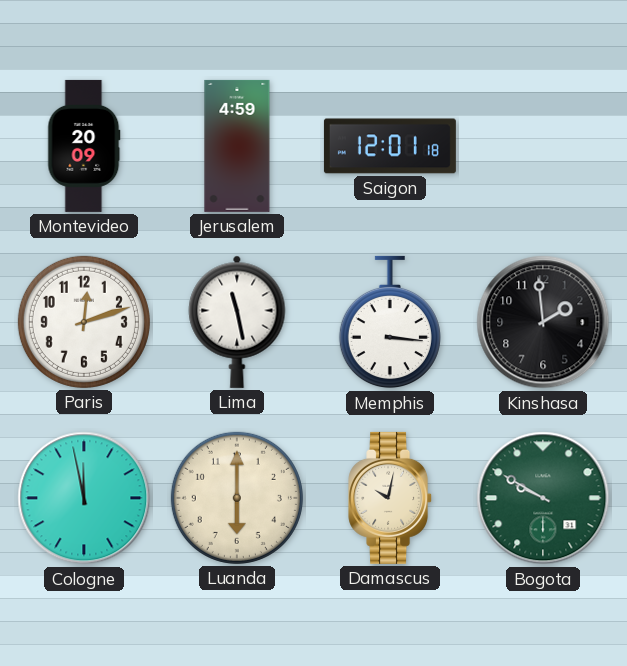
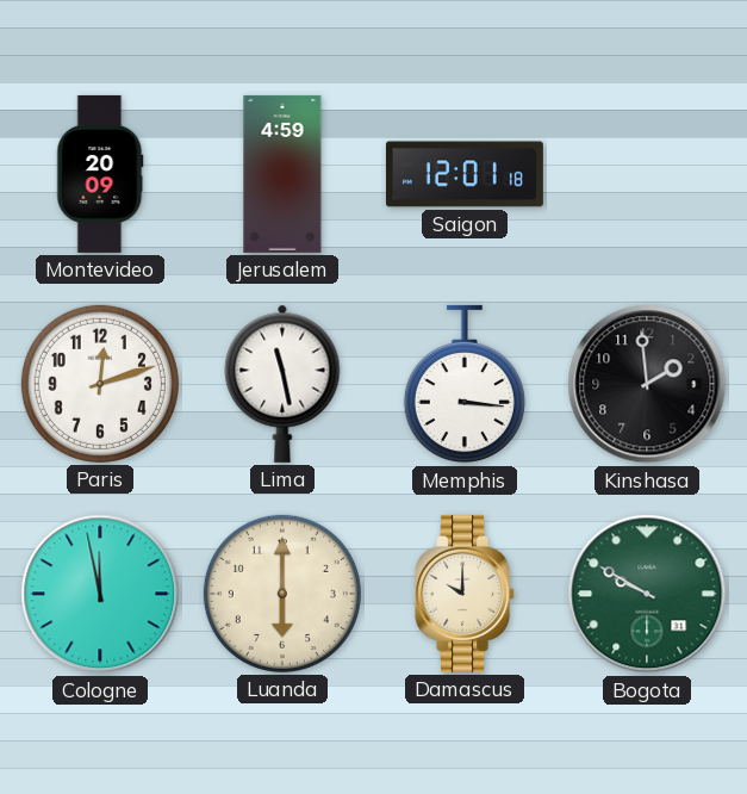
Damascus: 10:02 -> 10:00 (466, 594)
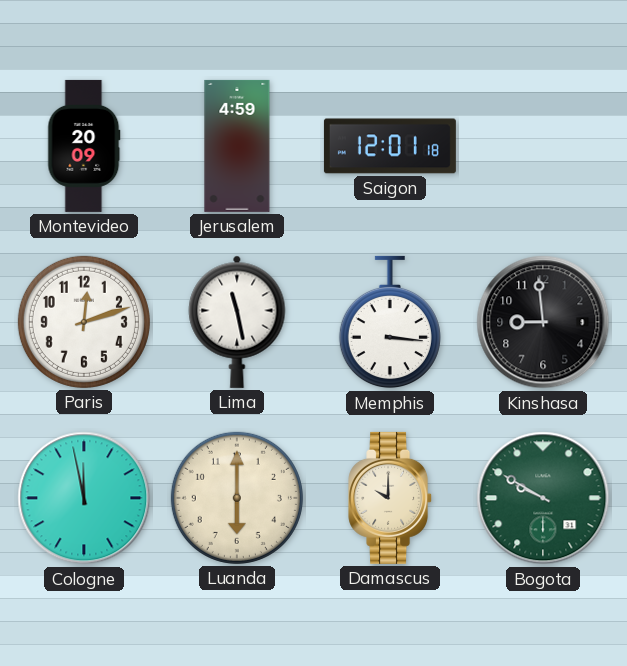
Kinshasa: 1:59 -> 8:59 (543, 322)
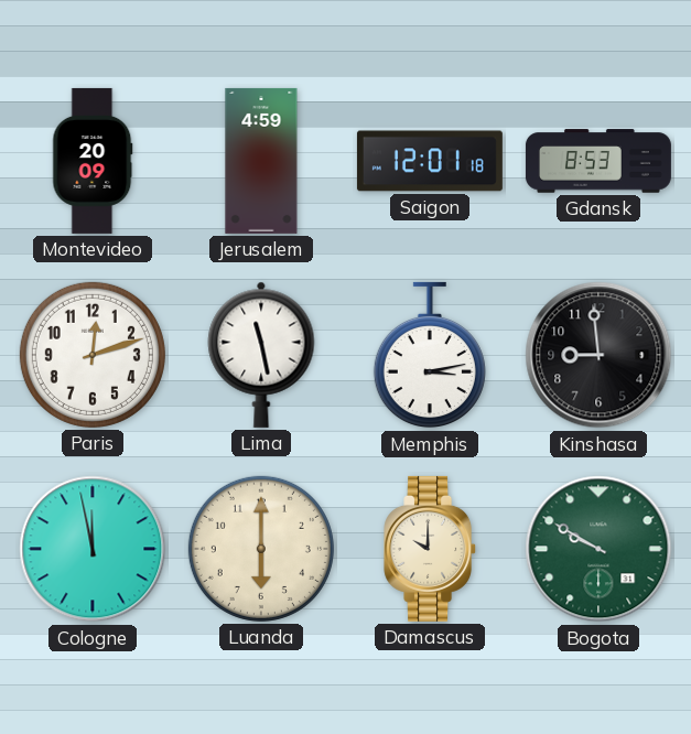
Gdansk: none -> 8:53 (598, 161)
Memphis: 3:16 -> 3:13 (430, 355)
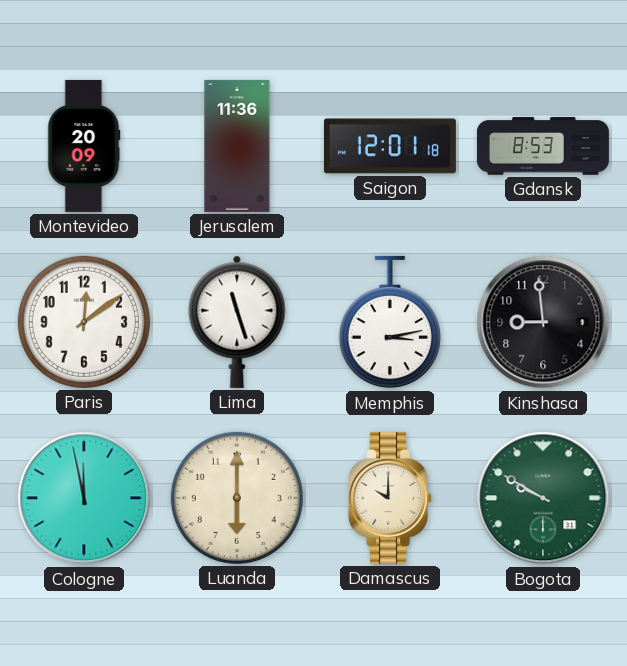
Jerusalem: 4:59 -> 11:36 (237, 146)
Paris: 12:12 -> 12:09 (84, 322)
Lima: 11:28 -> 11:27 (237, 322)
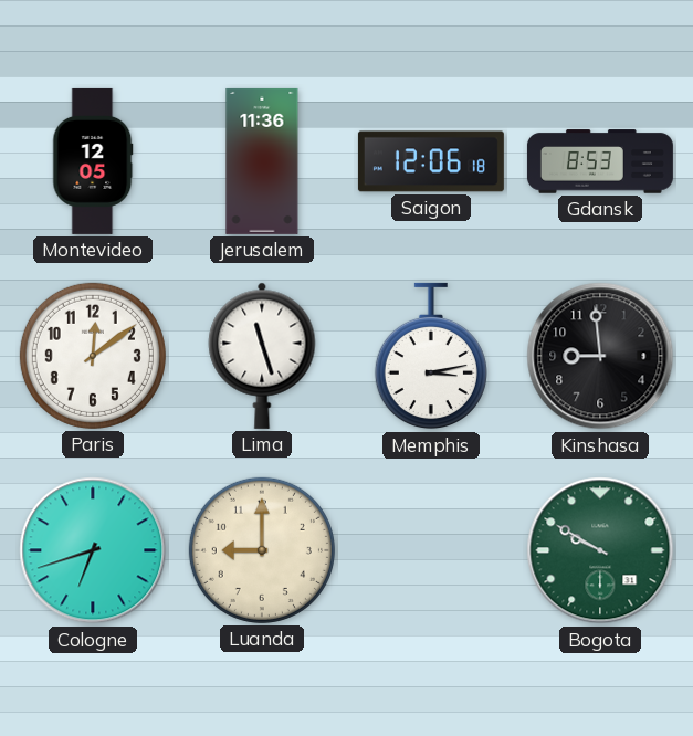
Montevideo: 20:09 -> 12:05 (93, 161)
Saigon: 12:01 -> 12:06 (431, 161)
Cologne: 11:58 -> 6:42 (93, 550)
Luanda: 6:00 -> 9:00 (262, 550)
Damascus: 10:00 -> none (391, 498)
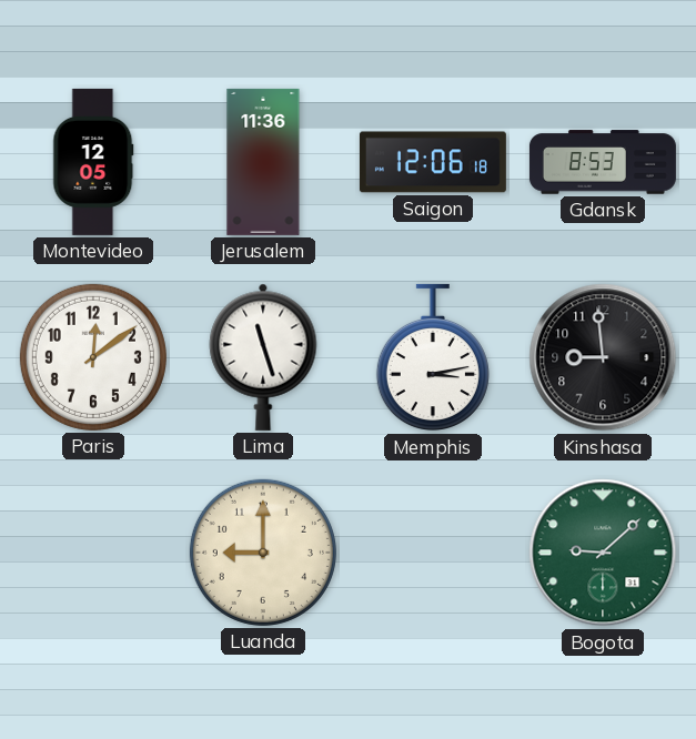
Cologne: 6:42 -> none (93, 550)
Bogota: 9:50 -> 9:08 (603, 553)
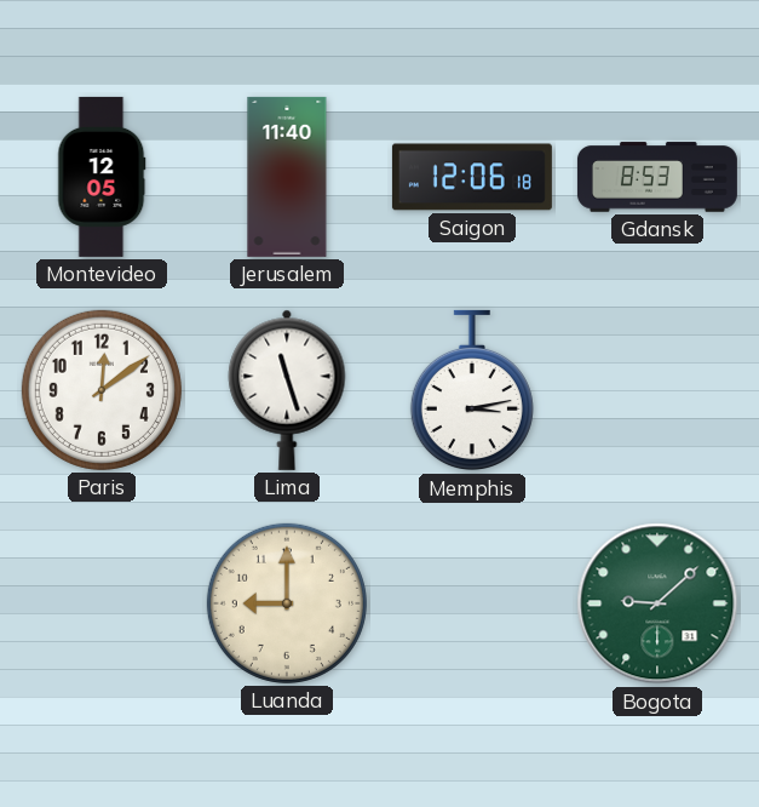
Jerusalem: 11:36 -> 11:40 (287, 177)
Kinshasa: 8:59 -> none (603, 357)
